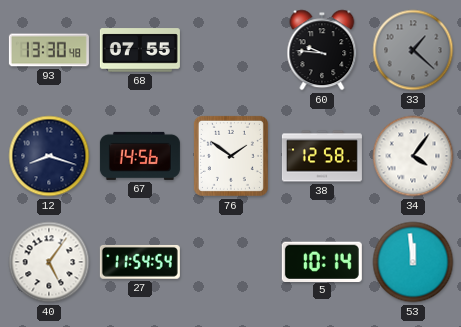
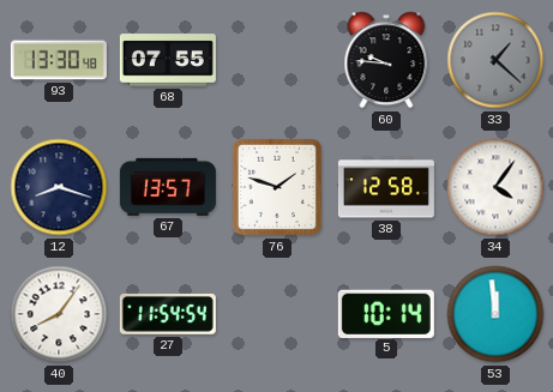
67: 14:56 -> 13:57 (168, 187)
76: 1:51 -> 1:48 (277, 187)
40: 5:06 -> 8:06 (59, 314)
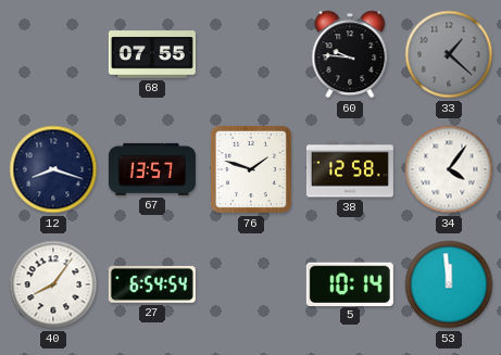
93: 13:30 -> none (59, 60)
27: 11:54 -> 6:54 (152, 284)
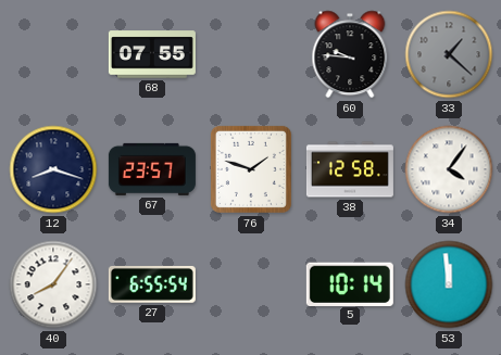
67: 13:57 -> 23:57 (152, 169)
27: 6:54 -> 6:55 (152, 284)
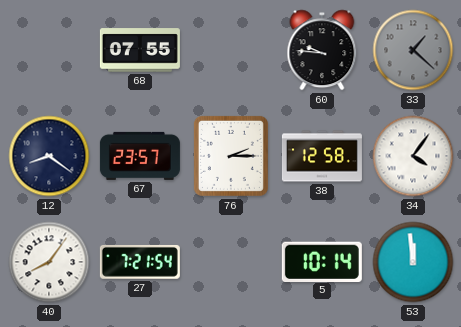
12: 8:18 -> 8:21 (49, 156)
76: 1:48 -> 2:15 (231, 156)
27: 6:55 -> 7:21 (140, 262)
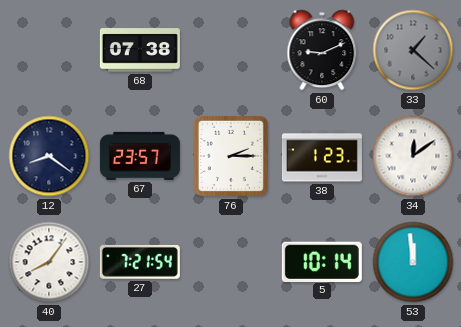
68: 07:55 -> 07:38 (140, 50)
60: 9:46 -> 9:11 (322, 50)
38: 12:58 -> 1:23 (322, 156)
34: 4:06 -> 12:09 (413, 156)
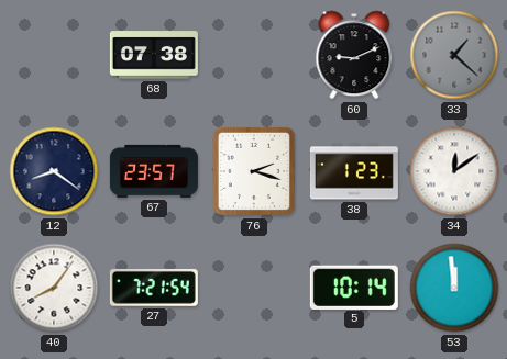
76: 2:15 -> 2:18 (254, 171)
